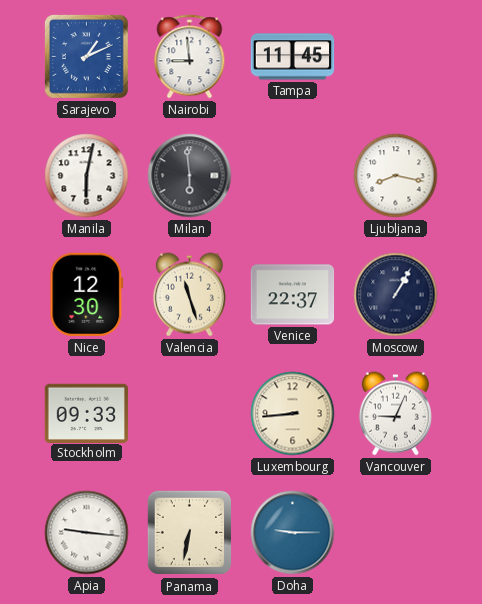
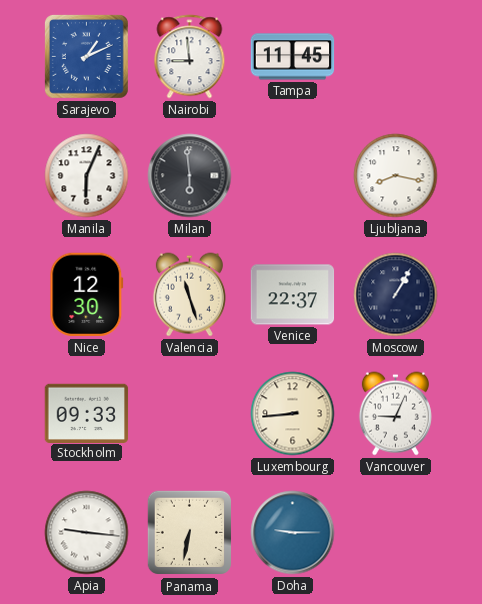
Manila: 6:02 -> 6:04 (87, 176)
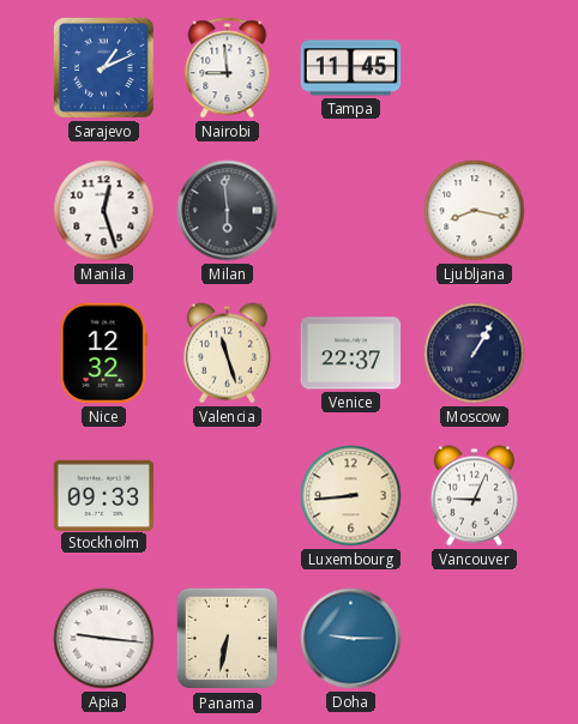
Manila: 6:04 -> 12:27 (104, 211)
Nice: 12:30 -> 12:32 (104, 354)
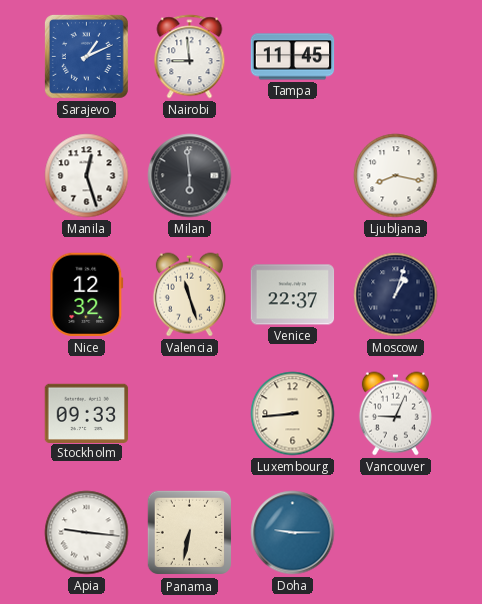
Moscow: 1:05 -> 1:03 (396, 295)
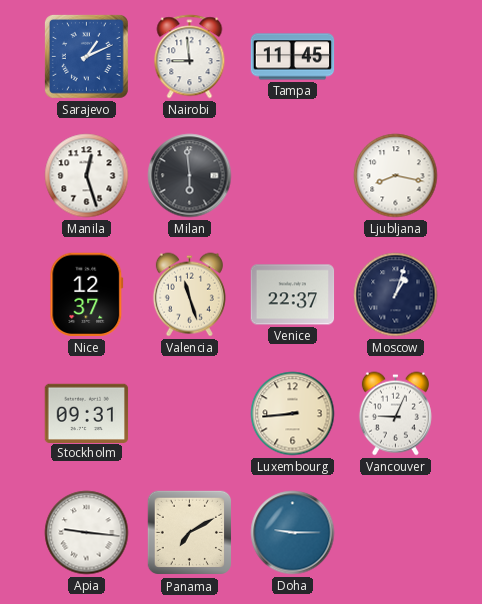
Nice: 12:32 -> 12:37 (87, 295)
Stockholm: 09:33 -> 09:31 (87, 413)
Panama: 6:32 -> 7:10 (190, 533)
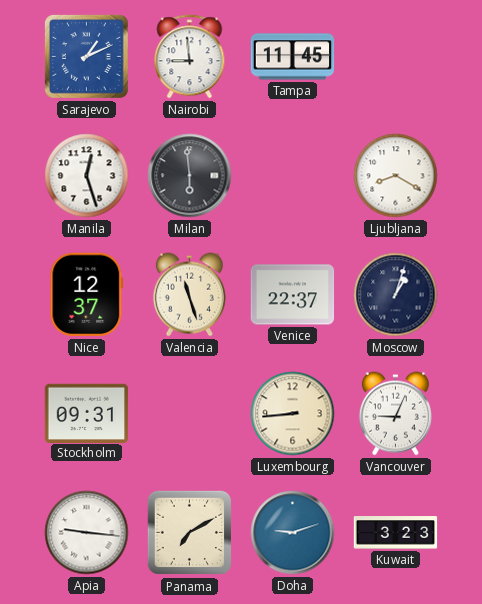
Ljubljana: 8:17 -> 8:20 (396, 176)
Doha: 9:15 -> 9:12 (293, 533)
Kuwait: none -> 3:23 (396, 533)
